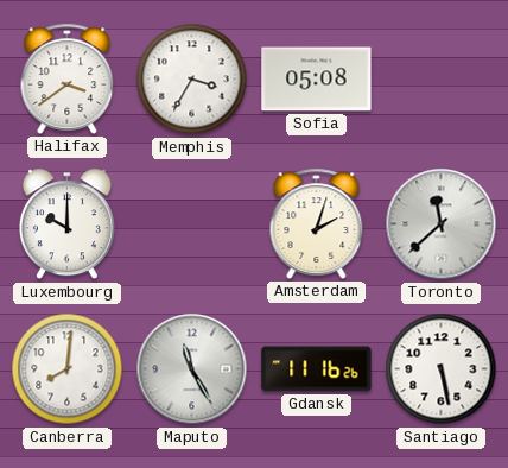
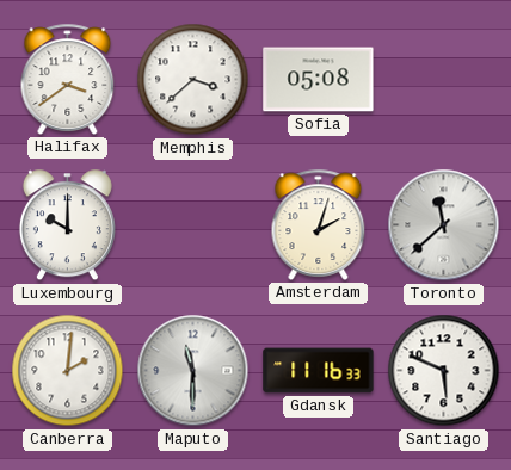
Memphis: 3:35 -> 3:38 (193, 80)
Canberra: 8:01 -> 2:01 (68, 371)
Maputo: 11:25 -> 11:30 (193, 371)
Gdansk: 11:16:26 -> 11:16:33 (319, 371)
Santiago: 5:28 -> 5:49 (444, 371)
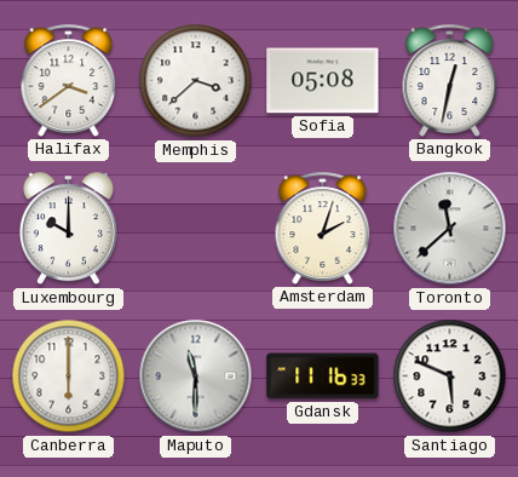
Bangkok: none -> 12:32 (450, 80)
Canberra: 2:01 -> 6:00 (69, 377)
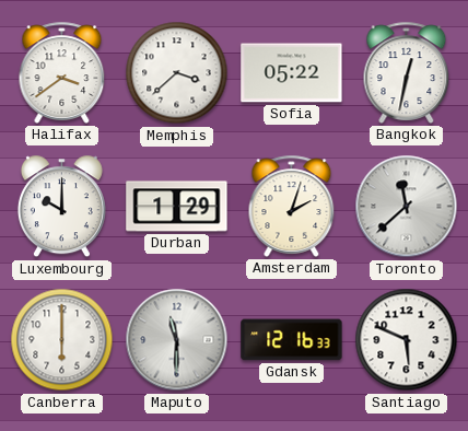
Sofia: 05:08 -> 05:22 (292, 73)
Durban: none -> 1:29 (177, 207)
Gdansk: 11:16 -> 12:16 (292, 340)
